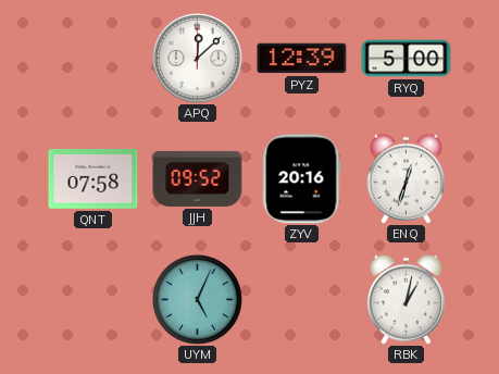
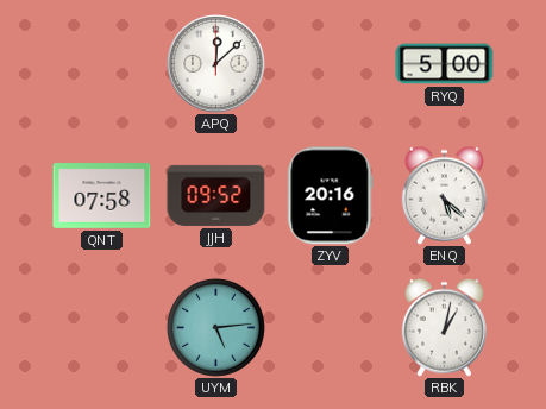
PYZ: 12:39 -> none (302, 59)
ENQ: 12:33 -> 5:22 (444, 195)
UYM: 5:04 -> 5:14 (215, 327)
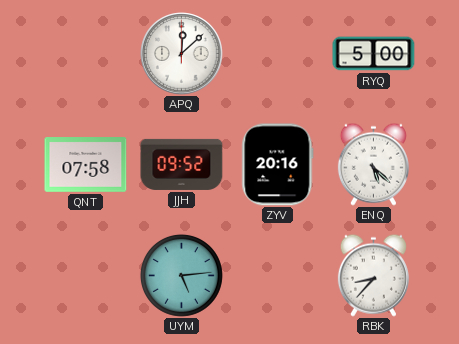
RBK: 1:02 -> 8:37 (373, 275)
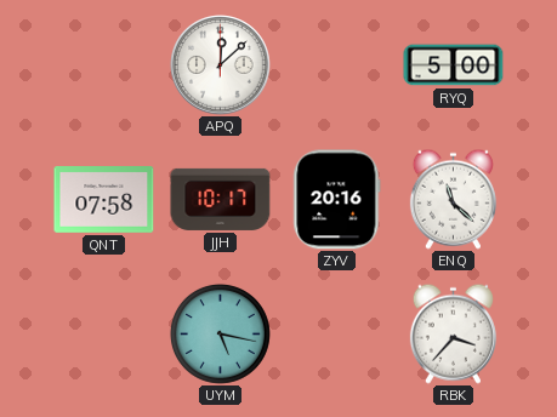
JJH: 09:52 -> 10:17 (221, 199)
ENQ: 5:22 -> 11:22 (453, 199)
UYM: 5:14 -> 5:17 (220, 333)
RBK: 8:37 -> 3:37 (453, 333)
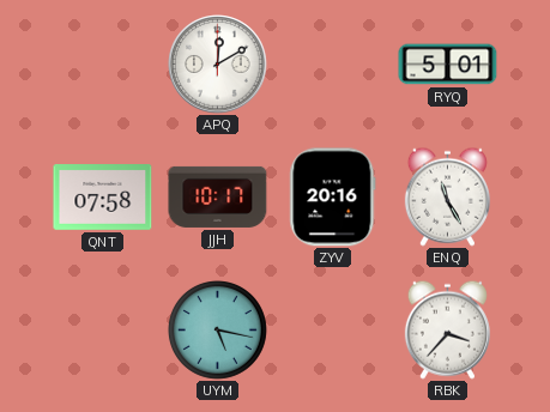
APQ: 12:08 -> 12:10 (218, 65)
RYQ: 5:00 -> 5:01 (448, 65)
ENQ: 11:22 -> 11:25 (447, 196)
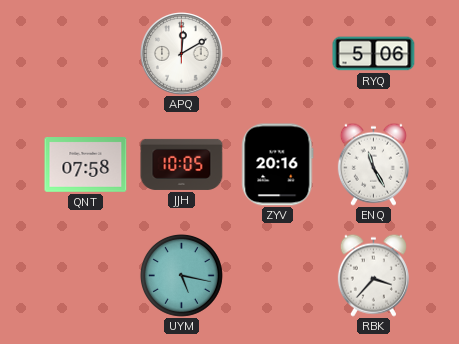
RYQ: 5:01 -> 5:06 (374, 54)
JJH: 10:17 -> 10:05 (182, 164)
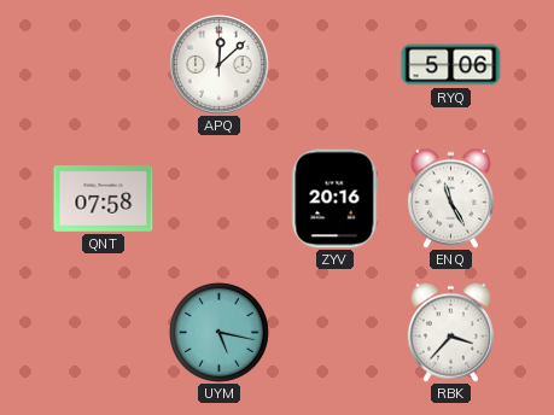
APQ: 12:10 -> 12:08 (220, 65)
JJH: 10:05 -> none (182, 164)
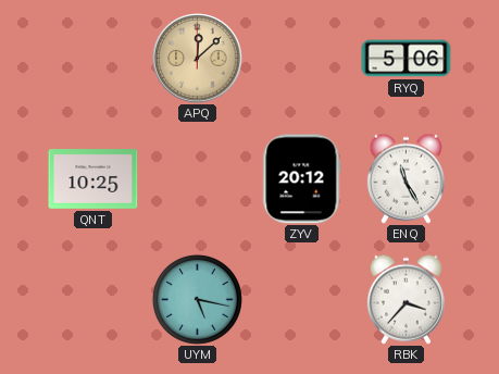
APQ dial: white -> champagne (198, 59)
QNT: 07:58 -> 10:25 (93, 179)
ZYV: 20:16 -> 20:12 (302, 179)
